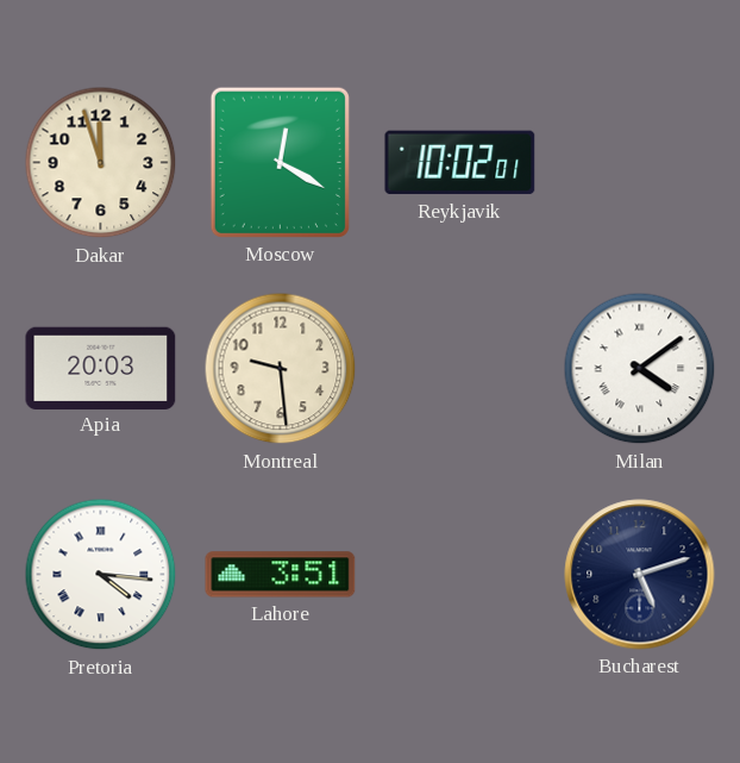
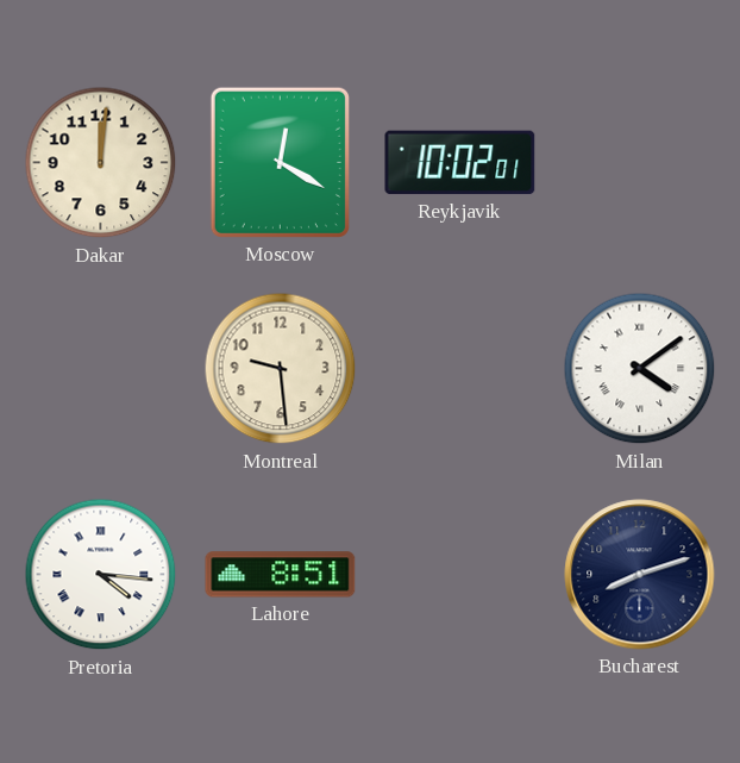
Dakar: 11:57 -> 12:01 (101, 163)
Apia: 20:03 -> none (101, 368)
Lahore: 3:51 -> 8:51 (281, 575)
Bucharest: 5:12 -> 8:12 (640, 575)
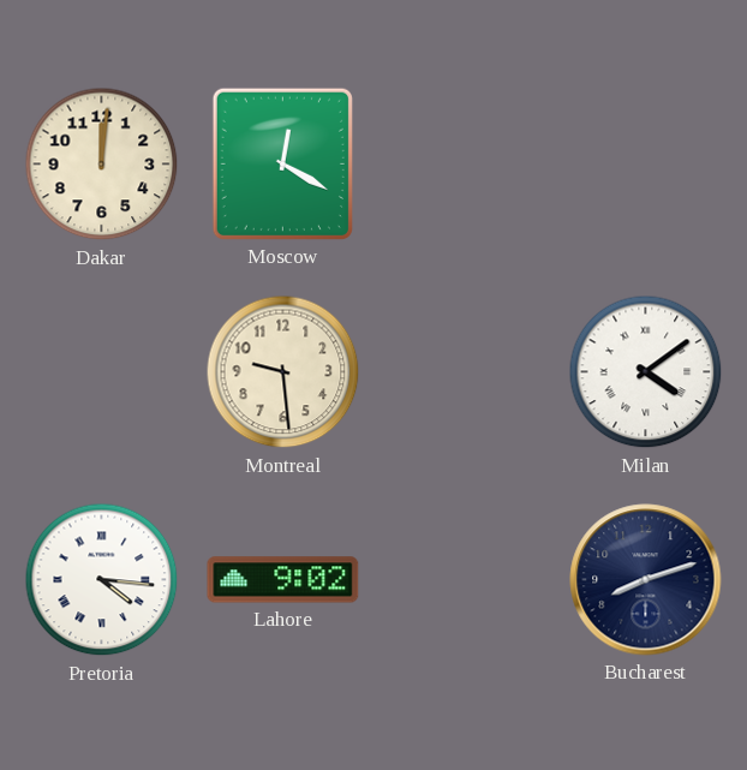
Reykjavik: 10:02 -> none (460, 163)
Lahore: 8:51 -> 9:02 (283, 580)
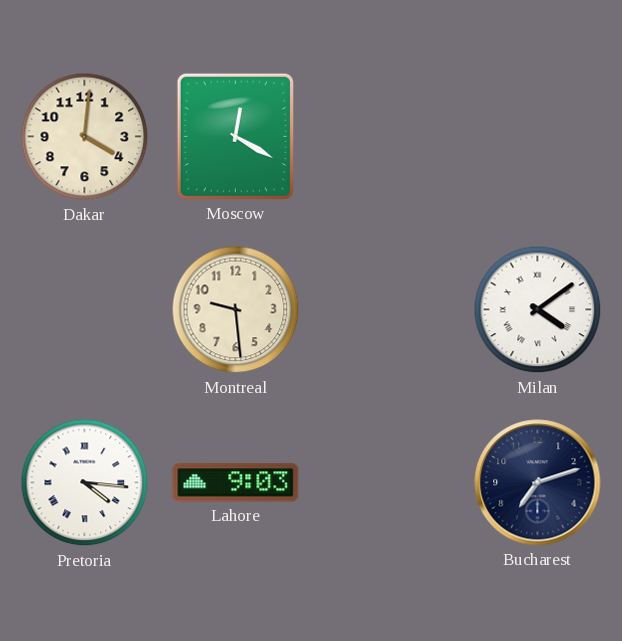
Dakar: 12:01 -> 4:01 (85, 137)
Lahore: 9:02 -> 9:03 (236, 483)
Bucharest: 8:12 -> 7:12 (538, 483)
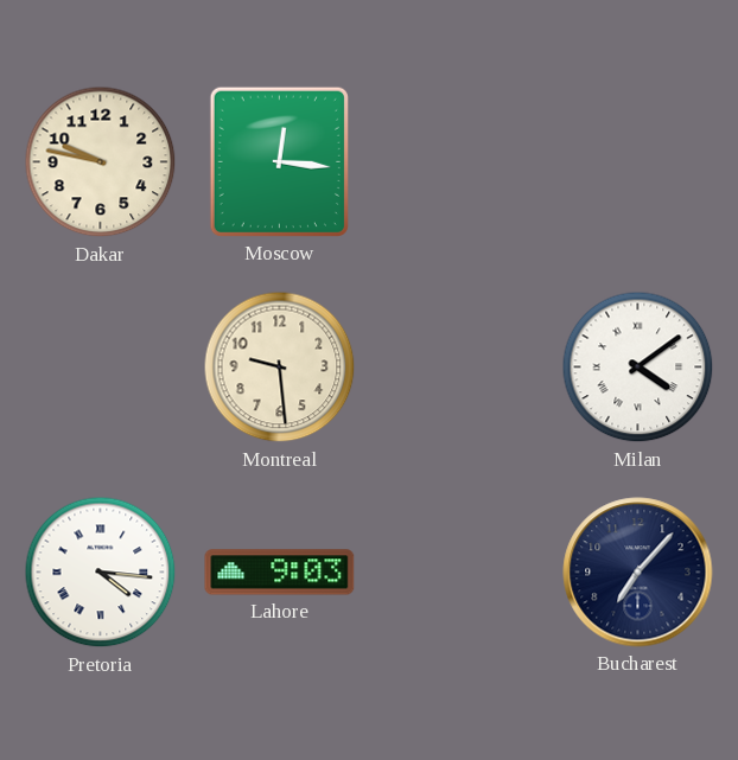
Dakar: 4:01 -> 9:47 (101, 162)
Moscow: 12:20 -> 12:16 (279, 161)
Bucharest: 7:12 -> 7:07 (638, 573)
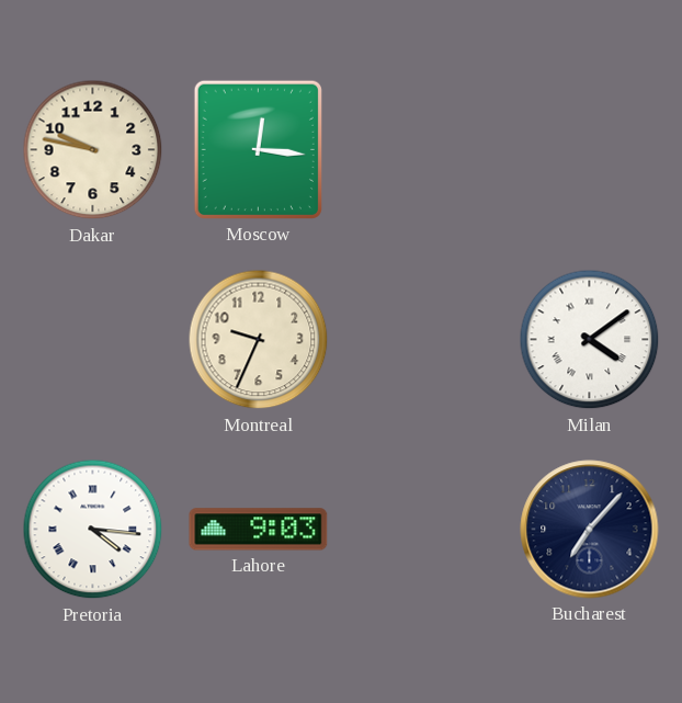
Montreal: 9:29 -> 9:34 (259, 340)
